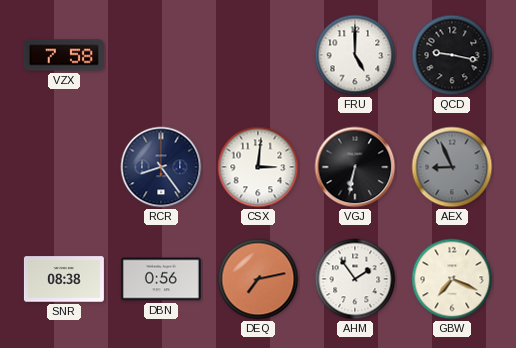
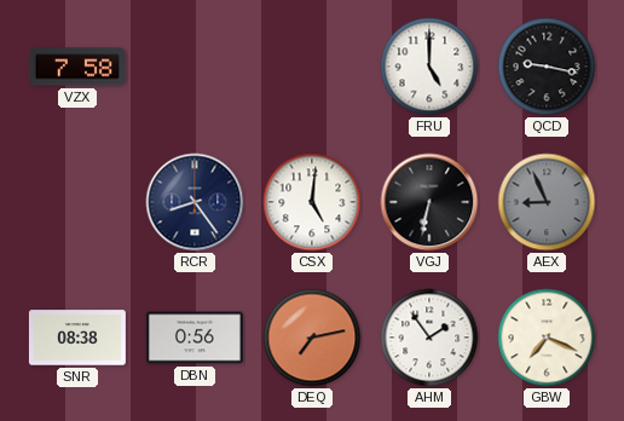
CSX: 3:01 -> 5:01 (312, 202)
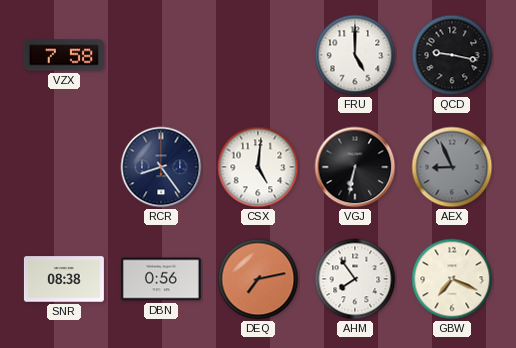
AHM: 1:54 -> 7:54 (355, 279)
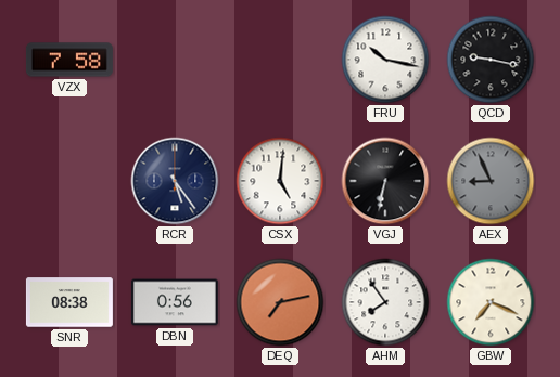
FRU: 5:00 -> 10:17 (385, 60)
RCR: 8:24 -> 5:24 (175, 181)
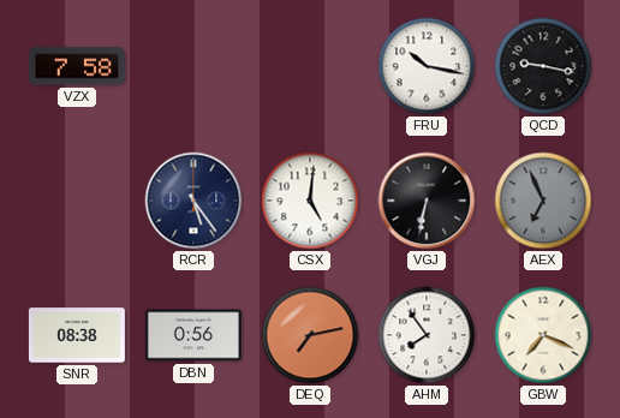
AEX: 8:56 -> 6:56 (543, 201)
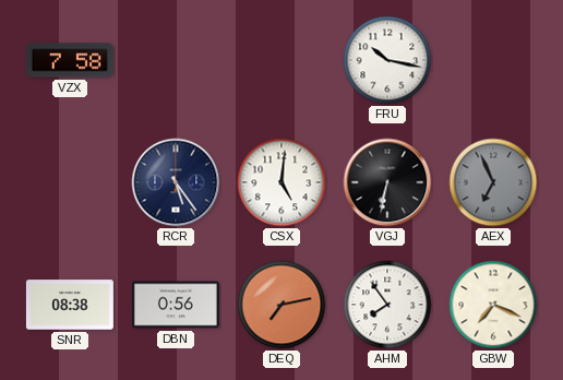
QCD: 9:17 -> none (543, 66)
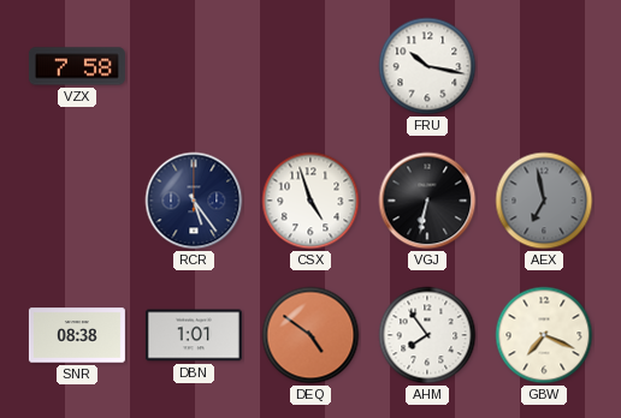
CSX: 5:01 -> 4:57 (310, 201)
AEX: 6:56 -> 6:58 (544, 201)
DBN: 0:56 -> 1:01 (194, 335)
DEQ: 7:13 -> 4:51 (310, 335)
